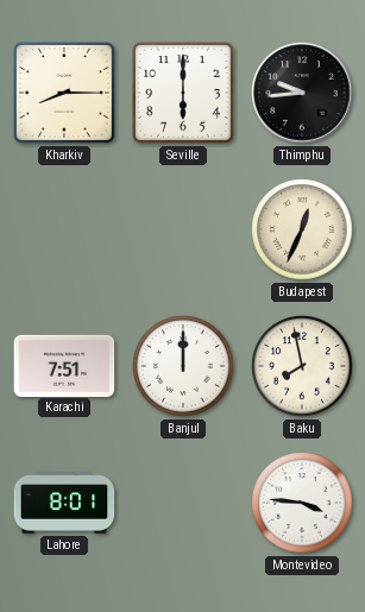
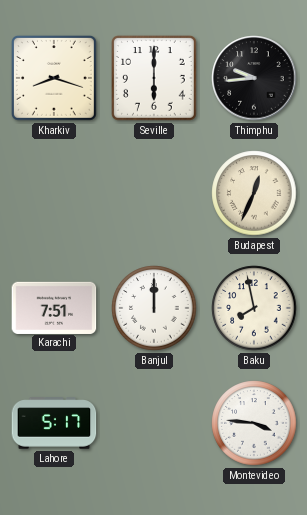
Kharkiv: 8:15 -> 8:18 (54, 78)
Lahore: 8:01 -> 5:17 (54, 423)
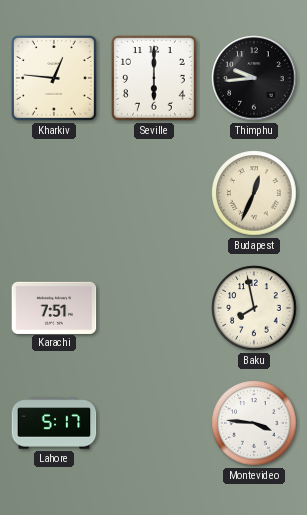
Kharkiv: 8:18 -> 12:46 (54, 78)
Banjul: 12:00 -> none (154, 308)
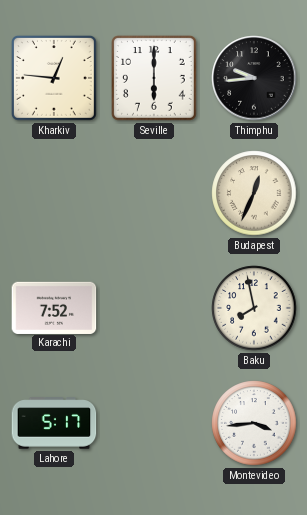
Karachi: 7:51 -> 7:52 (54, 307)
Montevideo: 3:46 -> 3:44 (254, 423)
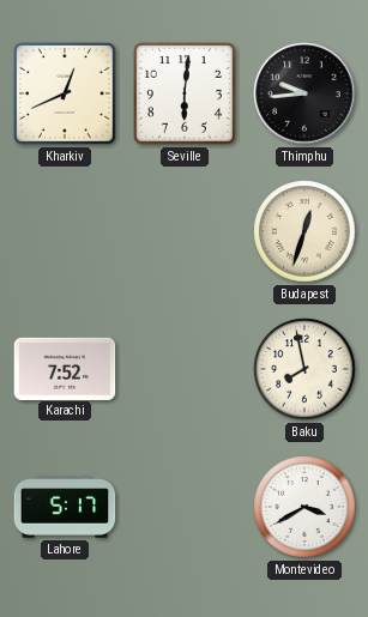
Kharkiv: 12:46 -> 12:41 (65, 93)
Seville: 6:00 -> 6:01 (185, 93)
Budapest: 12:34 -> 12:33 (304, 231)
Montevideo: 3:44 -> 3:40 (304, 507)
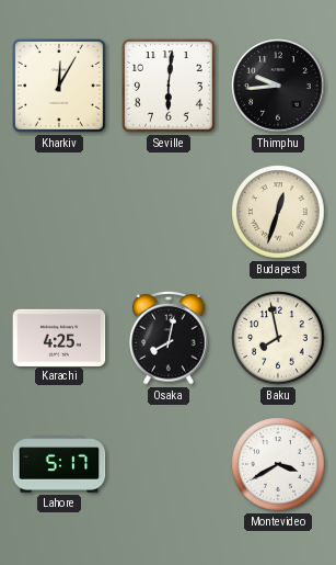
Kharkiv: 12:41 -> 12:05 (59, 86)
Karachi: 7:52 -> 4:25 (59, 337)
Osaka: none -> 8:02 (169, 338)
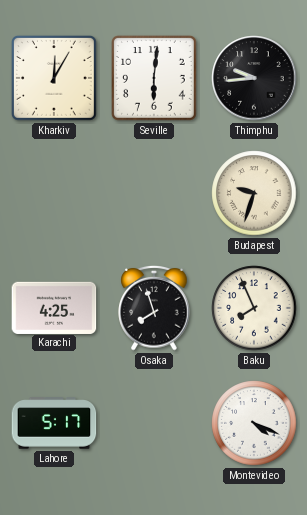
Budapest: 12:33 -> 9:33 (254, 193)
Osaka: 8:02 -> 7:57 (154, 308)
Baku: 7:58 -> 7:56 (254, 308)
Montevideo: 3:40 -> 4:19 (254, 423)
